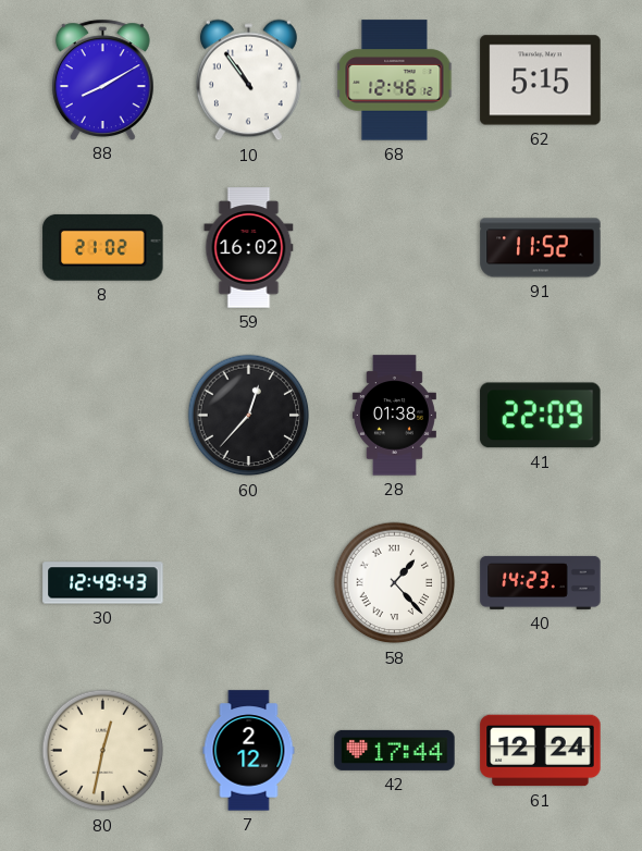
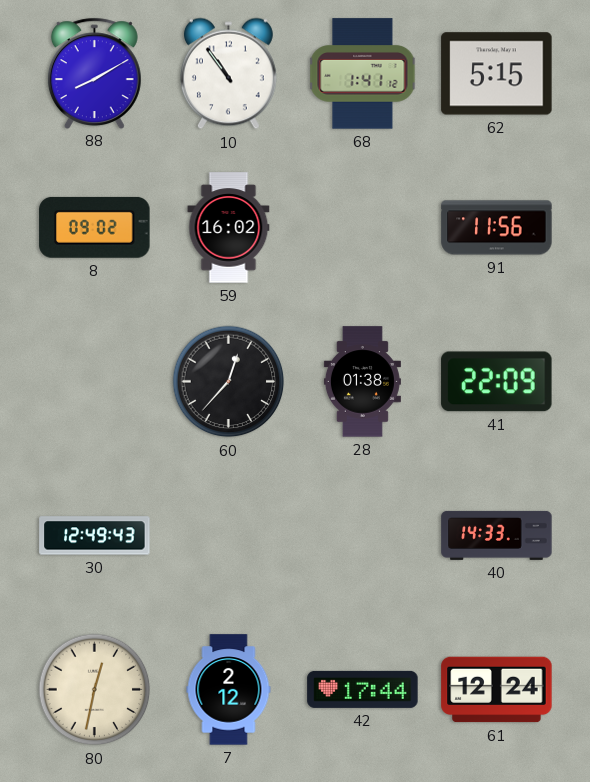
68: 12:46 -> 1:41 (363, 74)
8: 21:02 -> 09:02 (95, 227)
91: 11:52 -> 11:56 (497, 228)
58: 1:23 -> none (395, 583)
40: 14:23 -> 14:33 (497, 535)
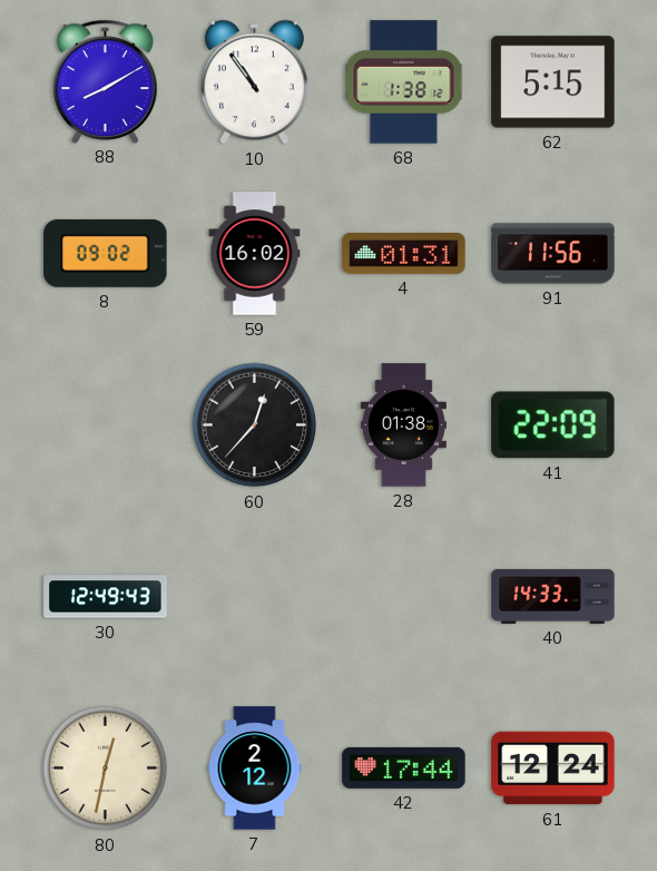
68: 1:41 -> 1:38 (404, 82)
4: none -> 01:31 (404, 254)
